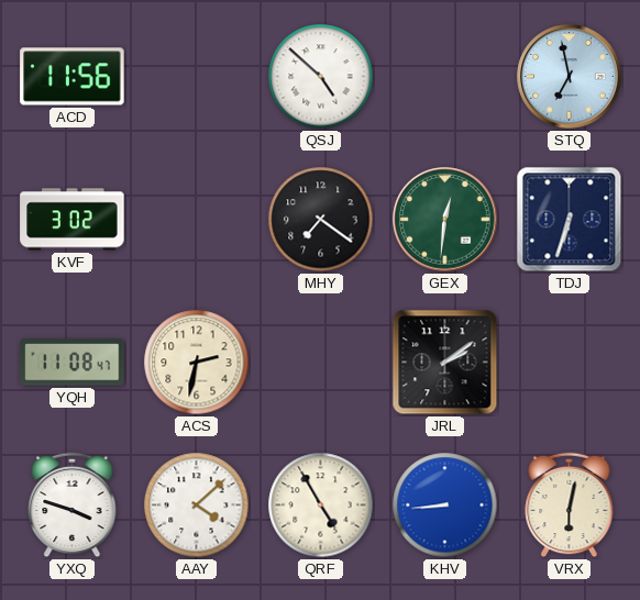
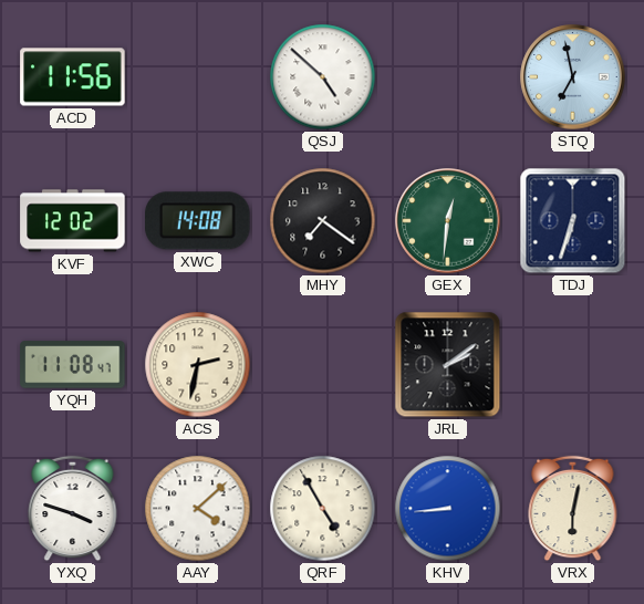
KVF: 3:02 -> 12:02 (73, 221)
XWC: none -> 14:08 (198, 221)
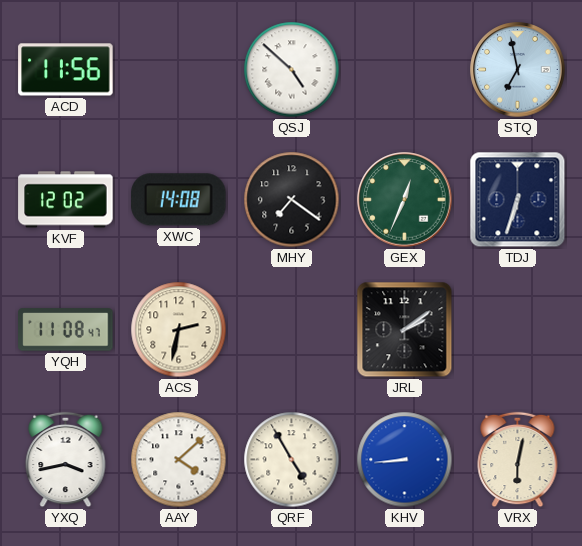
GEX: 12:31 -> 12:34 (405, 200)
YXQ: 3:48 -> 3:43 (66, 460)
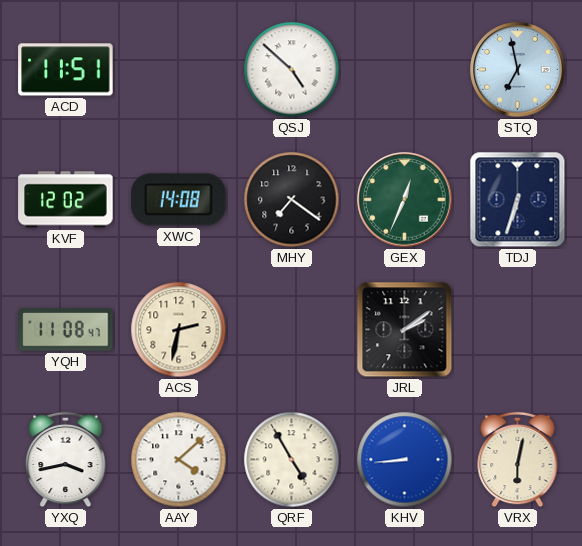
ACD: 11:56 -> 11:51 (66, 70)
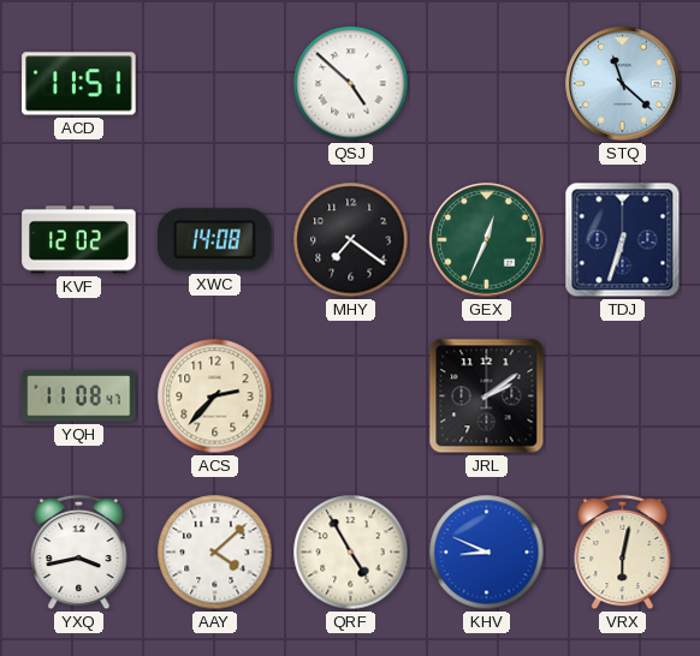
STQ: 6:58 -> 11:22 (623, 84)
ACS: 2:32 -> 2:37 (215, 396)
KHV: 8:44 -> 8:49 (487, 553)
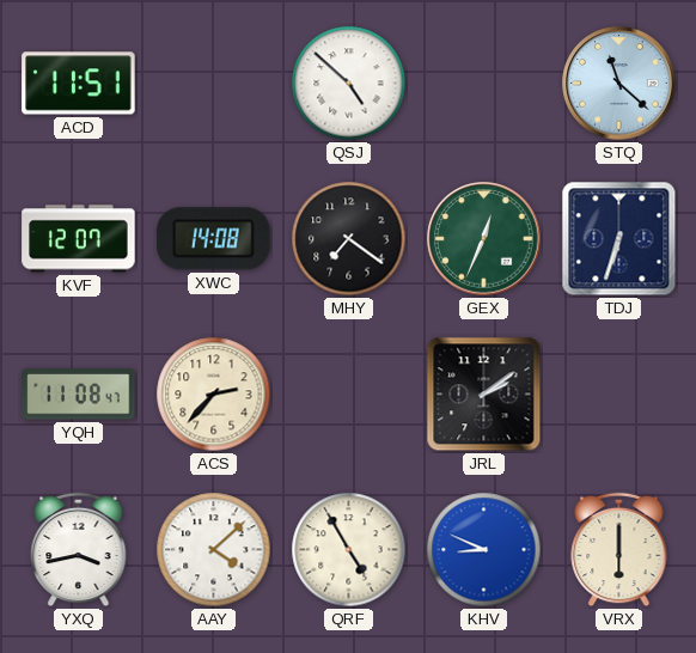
KVF: 12:02 -> 12:07 (79, 239)
VRX: 6:02 -> 6:00 (619, 550)
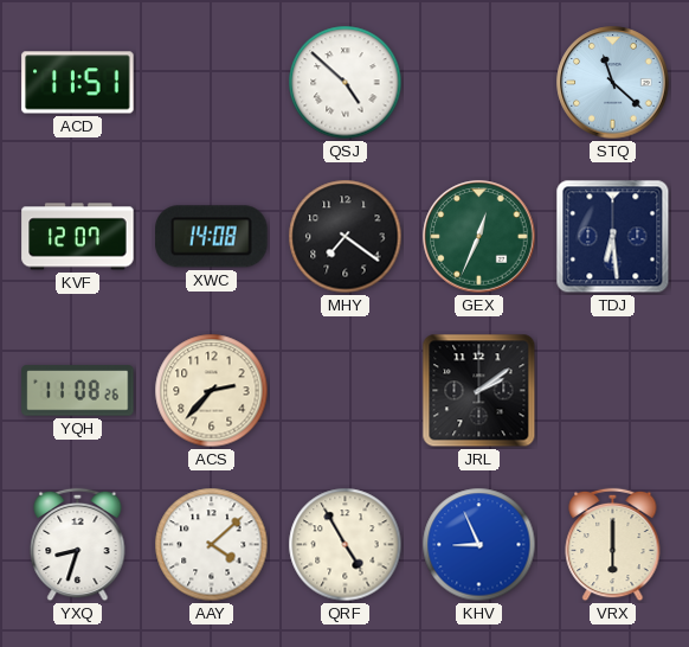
TDJ: 6:33 -> 6:29 (613, 237)
YQH: 11:08:47 -> 11:08:26 (78, 391)
YXQ: 3:43 -> 8:33 (78, 545)
KHV: 8:49 -> 8:56 (479, 545)
